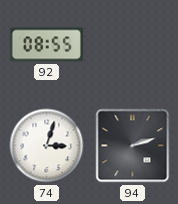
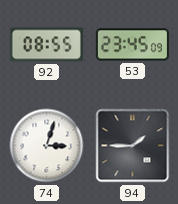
53: none -> 23:45 (132, 45)
94: 2:12 -> 1:45 (133, 146)
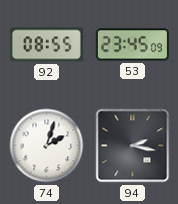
74: 3:03 -> 2:03 (47, 146)
94: 1:45 -> 2:17 (133, 146)
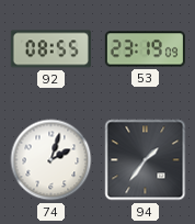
53: 23:45 -> 23:19 (145, 49)
94: 2:17 -> 1:36 (146, 160)
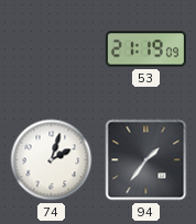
92: 08:55 -> none (50, 49)
53: 23:19 -> 21:19 (145, 49)
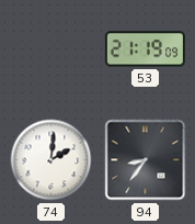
74: 2:03 -> 2:01 (51, 160)
94: 1:36 -> 8:36 (146, 160)
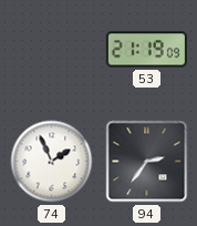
74: 2:01 -> 1:56 (52, 162)
94: 8:36 -> 2:36 (147, 162)
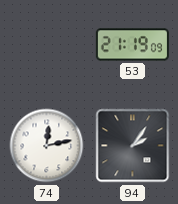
74: 1:56 -> 12:13 (47, 146)
94: 2:36 -> 2:06 (133, 146)
